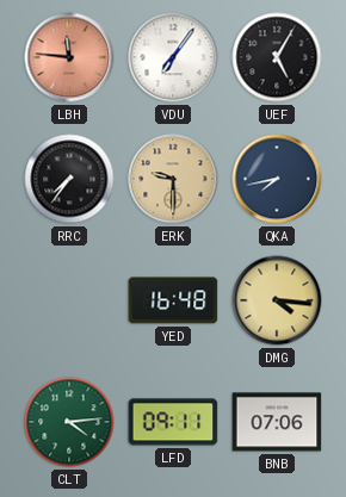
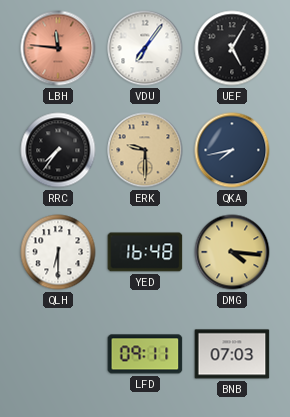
QLH: none -> 6:30 (58, 252)
CLT: 4:14 -> none (69, 422)
BNB: 07:06 -> 07:03 (232, 354)
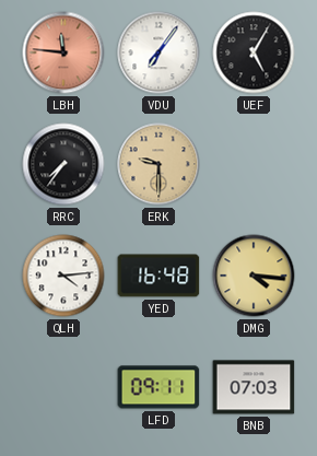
QKA: 7:43 -> none (232, 150)
QLH: 6:30 -> 4:14 (63, 276)
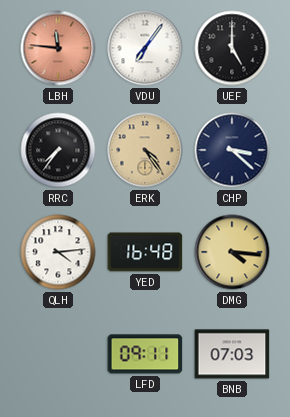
UEF: 5:05 -> 5:00 (232, 48)
ERK: 9:30 -> 4:24 (145, 150)
CHP: none -> 3:22 (232, 150)
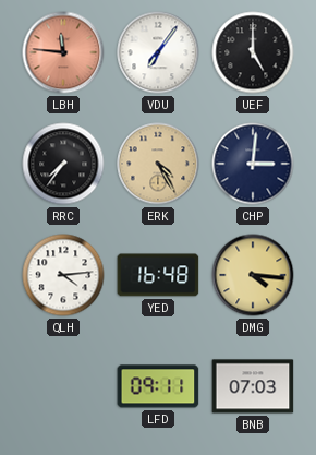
ERK: 4:24 -> 4:25 (158, 164)
CHP: 3:22 -> 3:01 (253, 164)
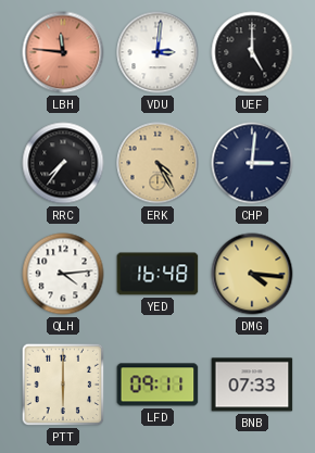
VDU: 7:06 -> 3:01 (157, 52)
PTT: none -> 6:00 (63, 385)
BNB: 07:03 -> 07:33 (252, 385)
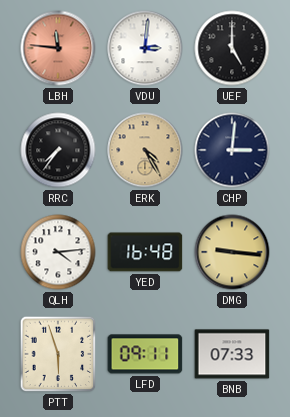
DMG: 4:16 -> 9:16 (232, 252)
PTT: 6:00 -> 5:57 (58, 354)
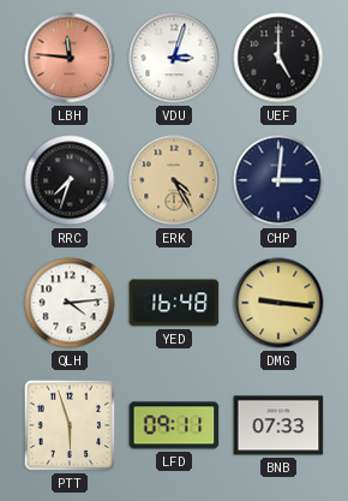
VDU: 3:01 -> 3:03 (174, 58)
RRC: 7:36 -> 7:33 (70, 180)
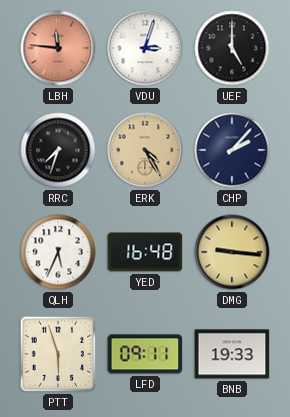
CHP: 3:01 -> 2:07 (232, 150)
QLH: 4:14 -> 5:34 (58, 252)
BNB: 07:33 -> 19:33 (232, 354)
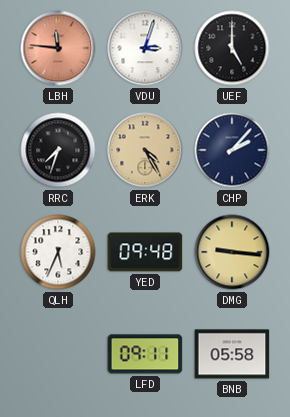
YED: 16:48 -> 09:48 (145, 252)
PTT: 5:57 -> none (58, 354)
BNB: 19:33 -> 05:58 (232, 354)
